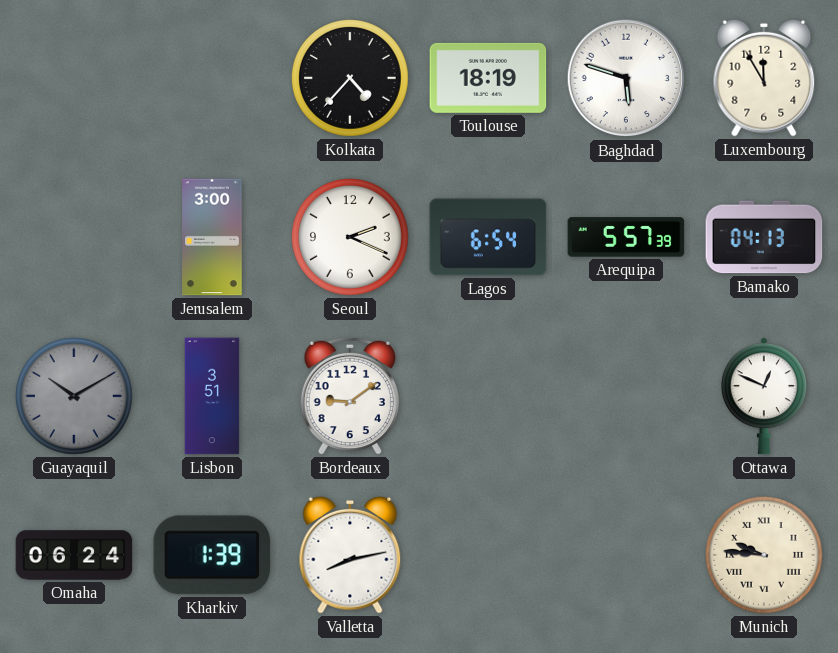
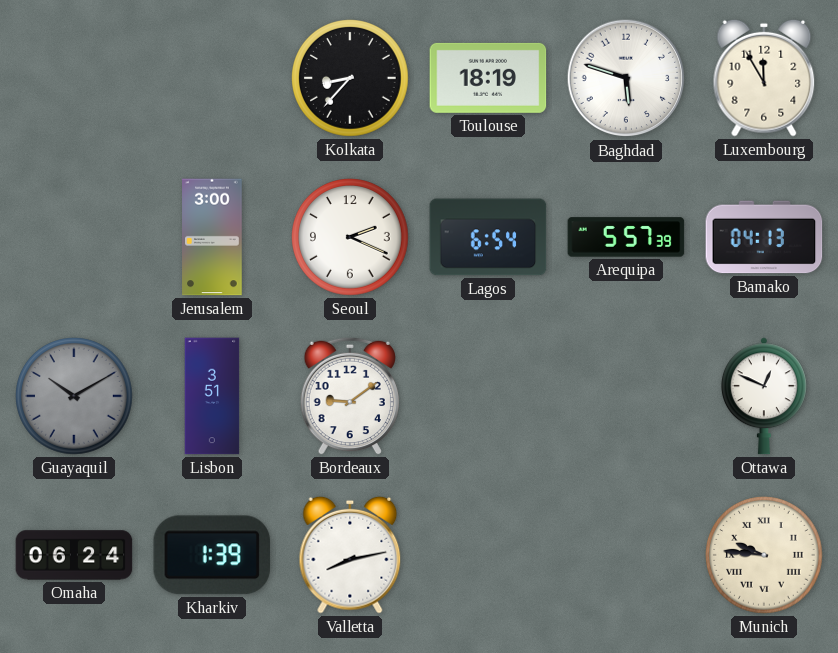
Kolkata: 4:37 -> 8:37 (351, 79)
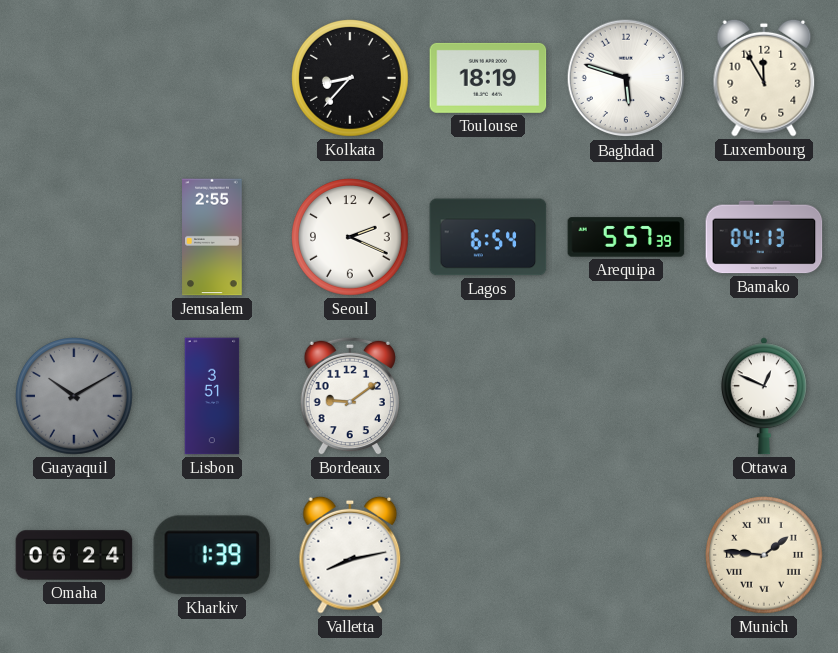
Jerusalem: 3:00 -> 2:55 (212, 237)
Munich: 9:46 -> 1:46 (765, 556)
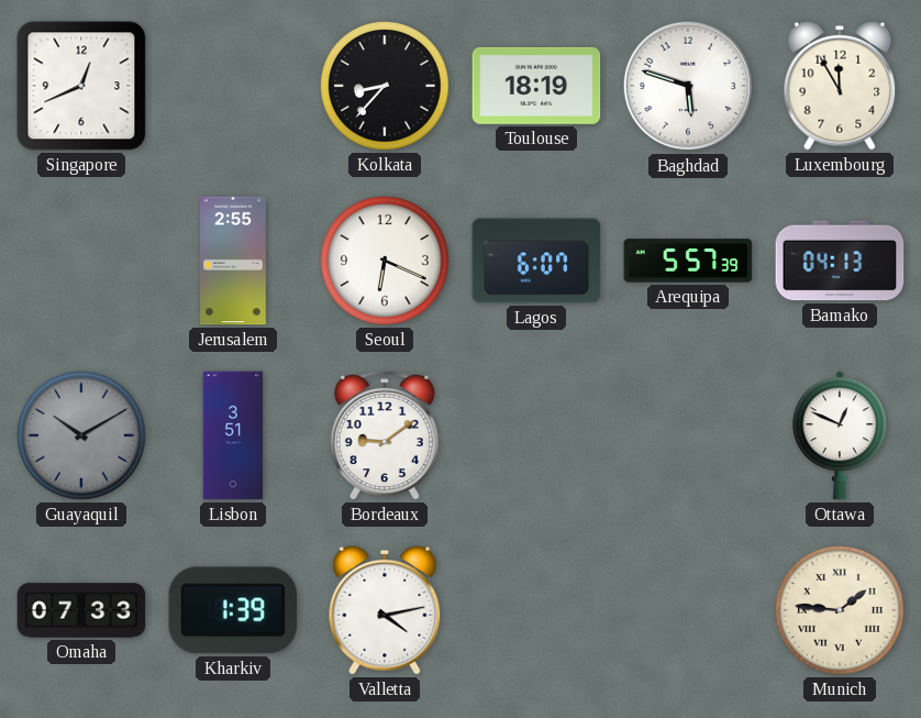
Singapore: none -> 12:41 (81, 86)
Seoul: 2:19 -> 6:19 (386, 262)
Lagos: 6:54 -> 6:07 (536, 261)
Omaha: 06:24 -> 07:33 (81, 610)
Valletta: 8:13 -> 4:13 (385, 610)
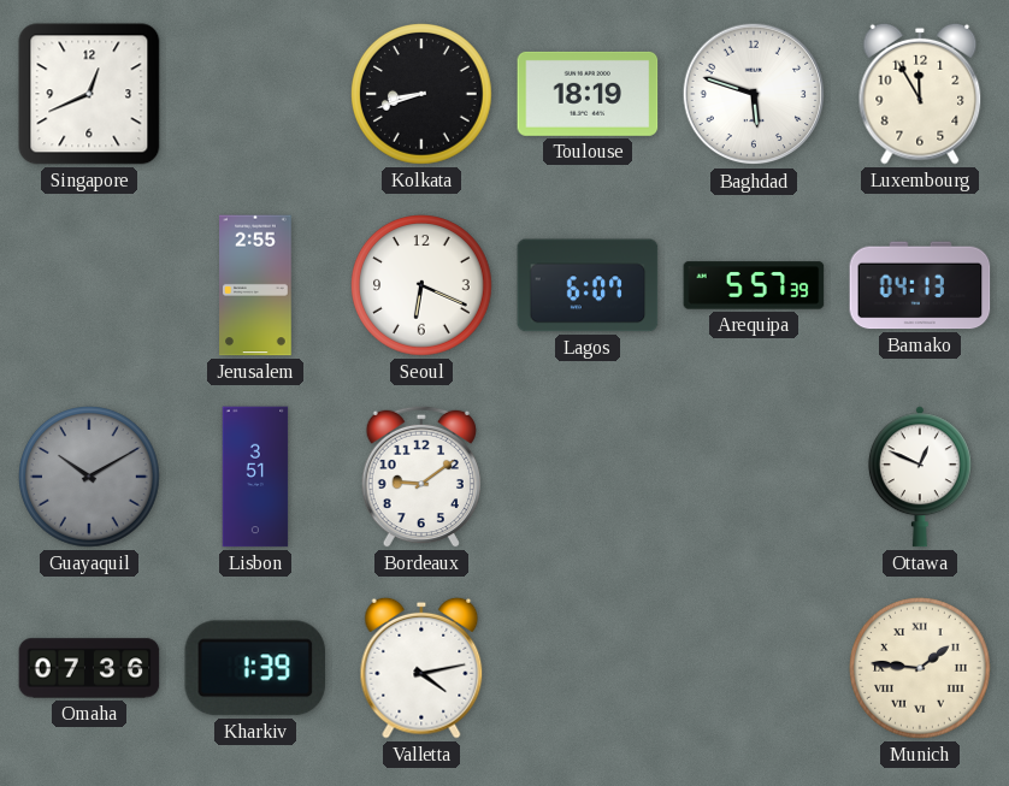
Kolkata: 8:37 -> 8:42 (423, 95)
Omaha: 07:33 -> 07:36 (89, 668)
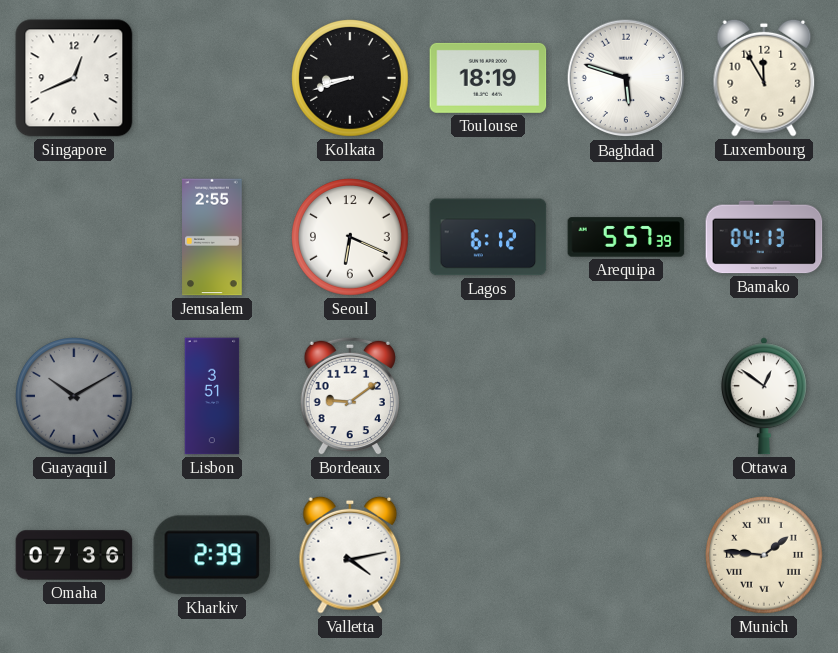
Lagos: 6:07 -> 6:12 (488, 237)
Ottawa: 12:49 -> 12:51 (764, 396)
Kharkiv: 1:39 -> 2:39 (212, 555)
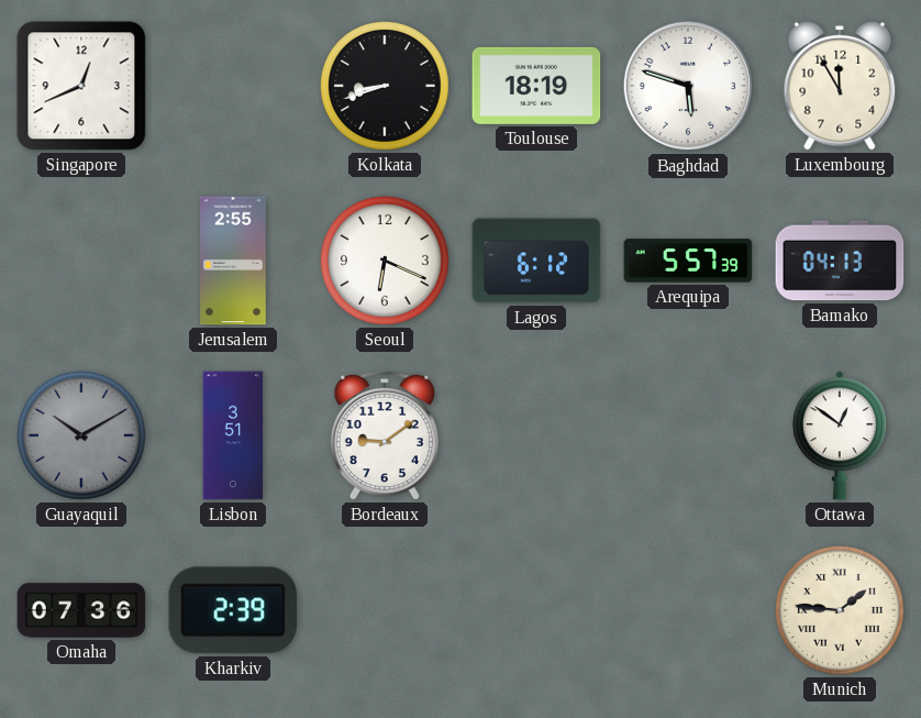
Valletta: 4:13 -> none (350, 555)
